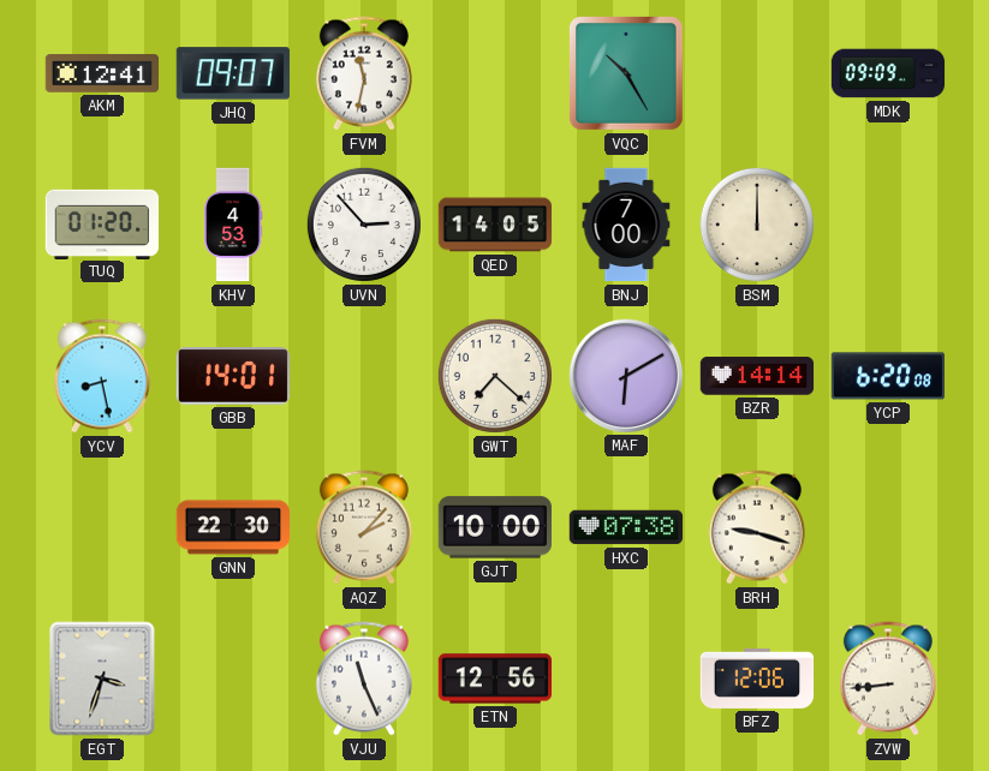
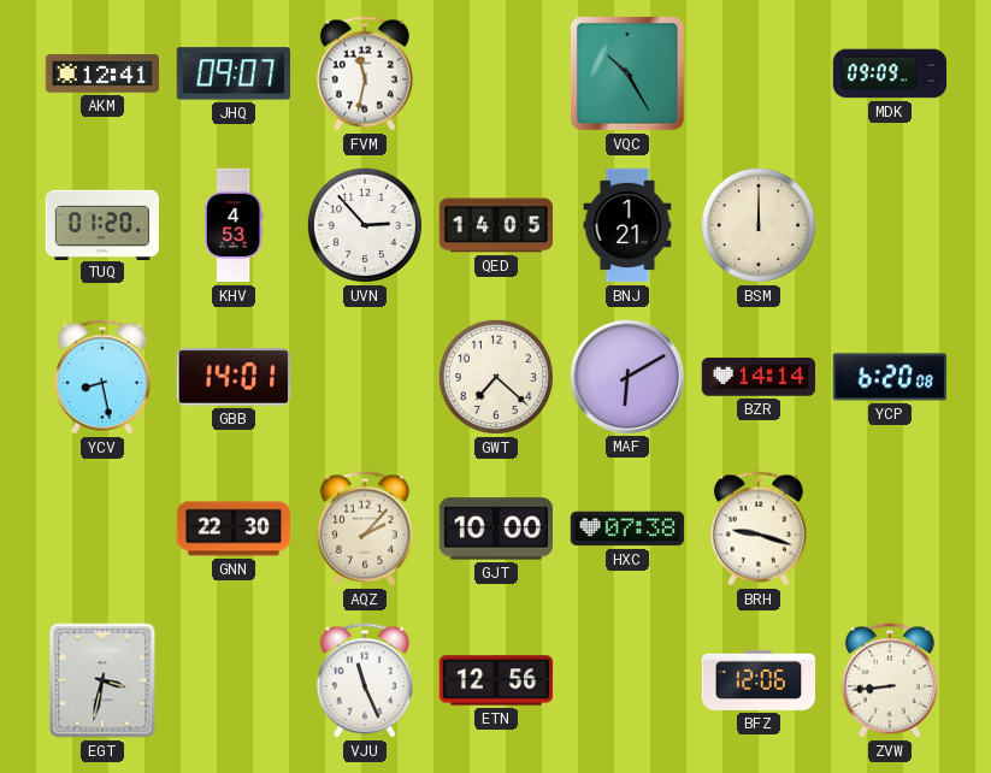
BNJ: 7:00 -> 1:21 (627, 225)
EGT: 3:33 -> 3:32 (102, 680)
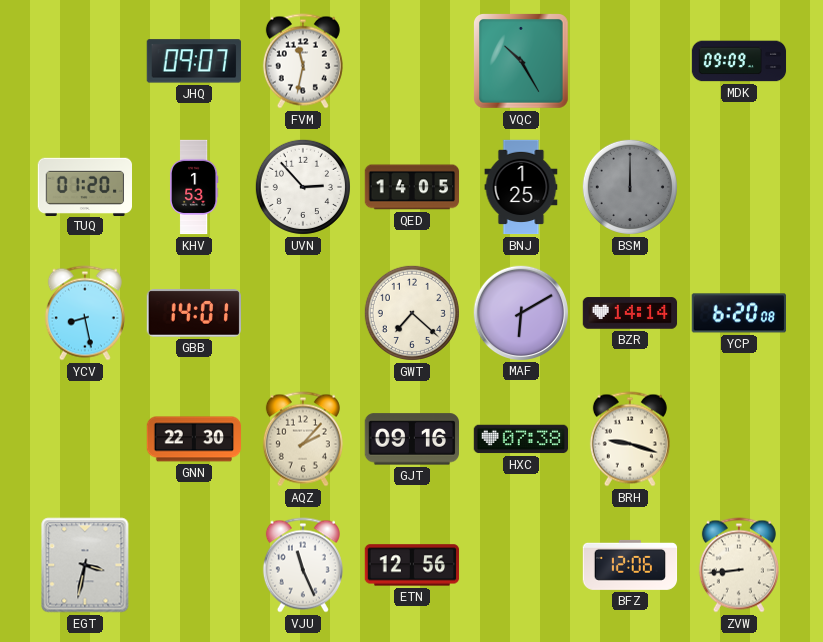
AKM: 12:41 -> none (102, 73)
KHV: 4:53 -> 1:53 (194, 187)
BNJ: 1:21 -> 1:25 (521, 187)
BSM dial: cream -> grey (630, 187)
GJT: 10:00 -> 09:16 (411, 439)
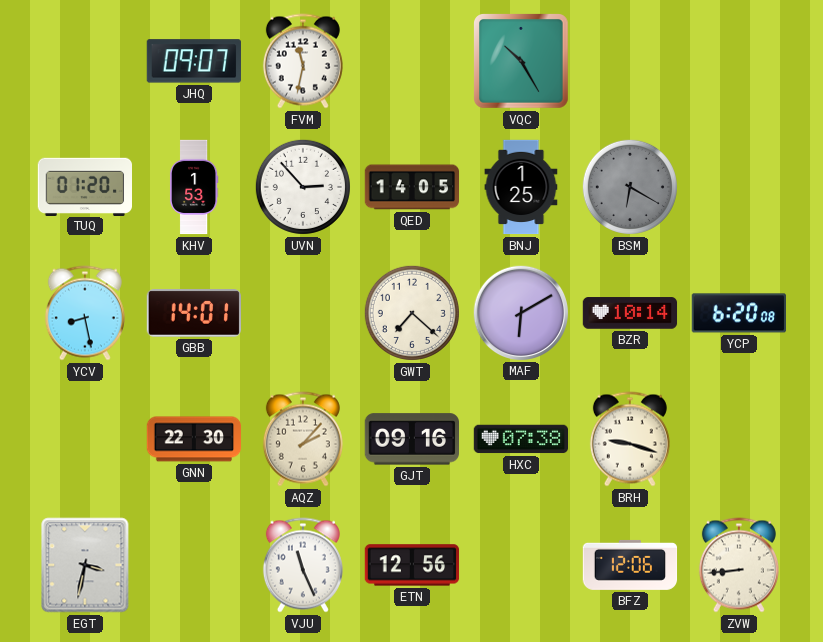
MDK: 09:09 -> none (739, 61)
BSM: 12:00 -> 6:20 (630, 187)
BZR: 14:14 -> 10:14 (630, 313)
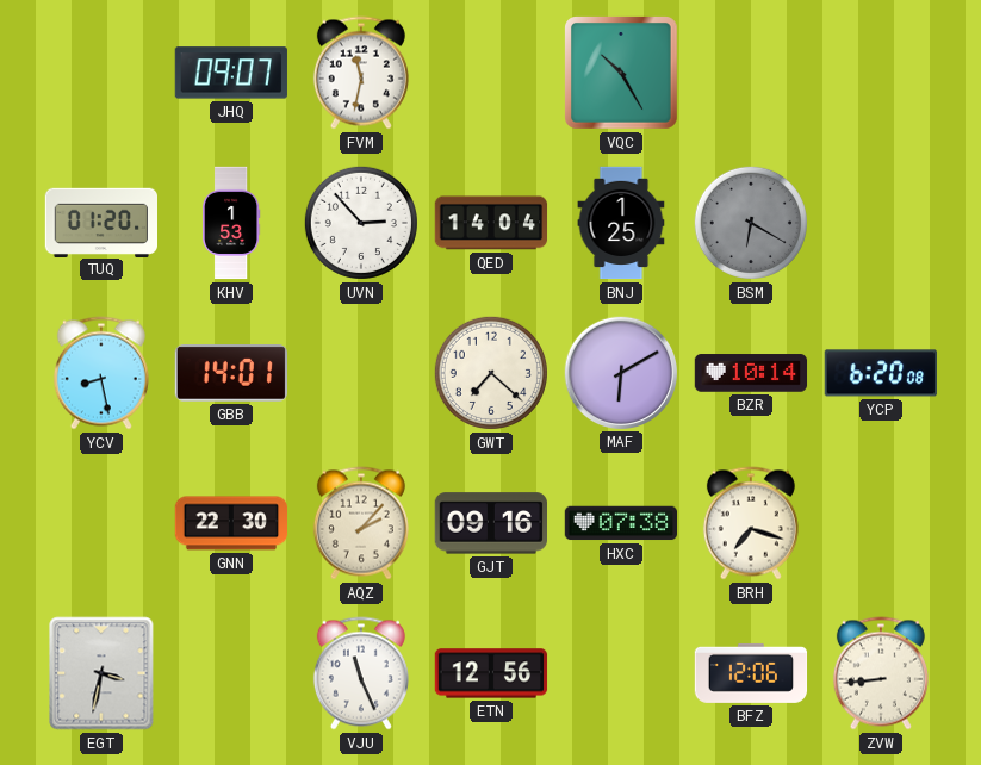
QED: 14:05 -> 14:04 (491, 223)
BRH: 9:18 -> 7:18 (751, 523)
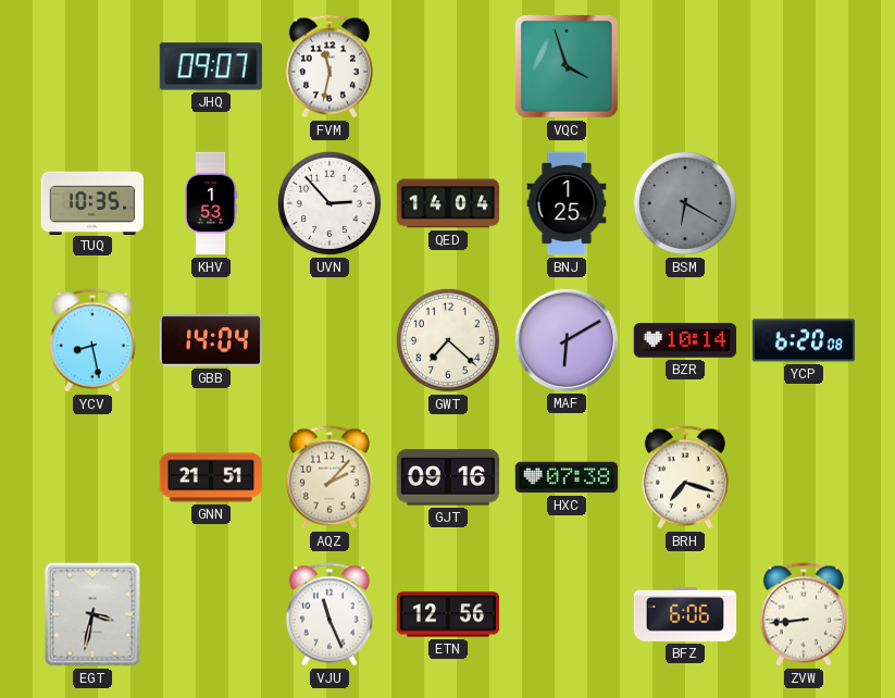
VQC: 10:25 -> 3:57 (568, 67)
TUQ: 01:20 -> 10:35 (92, 202)
GBB: 14:01 -> 14:04 (210, 340)
GNN: 22:30 -> 21:51 (211, 477)
BFZ: 12:06 -> 6:06 (685, 614)
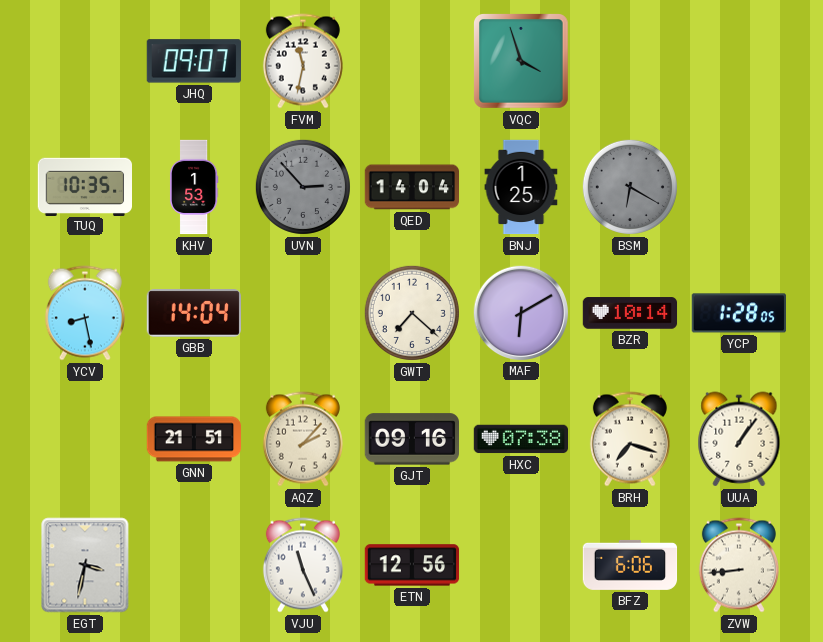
UVN dial: white -> grey (303, 187)
YCP: 6:20 -> 1:28 (738, 313)
UUA: none -> 1:06 (739, 439)
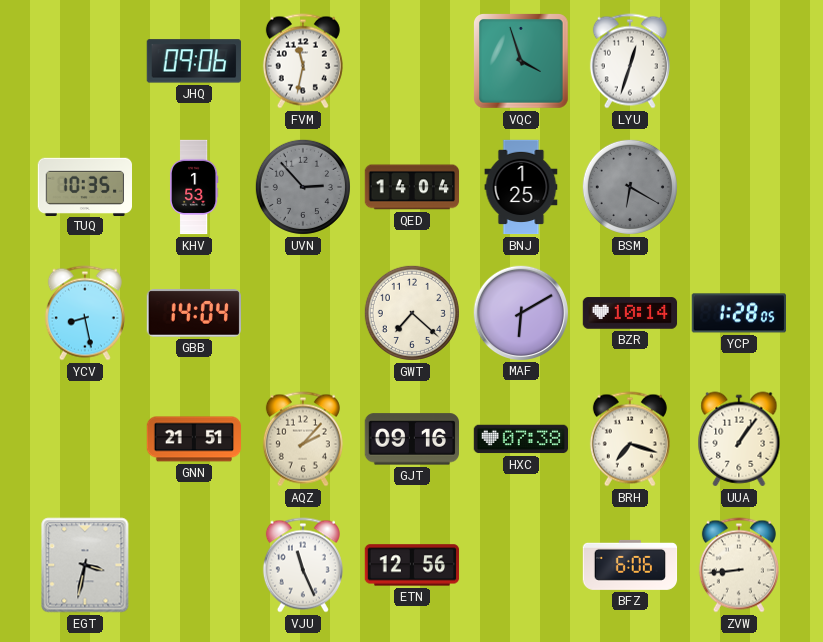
JHQ: 09:07 -> 09:06 (193, 61)
LYU: none -> 12:33 (630, 61)
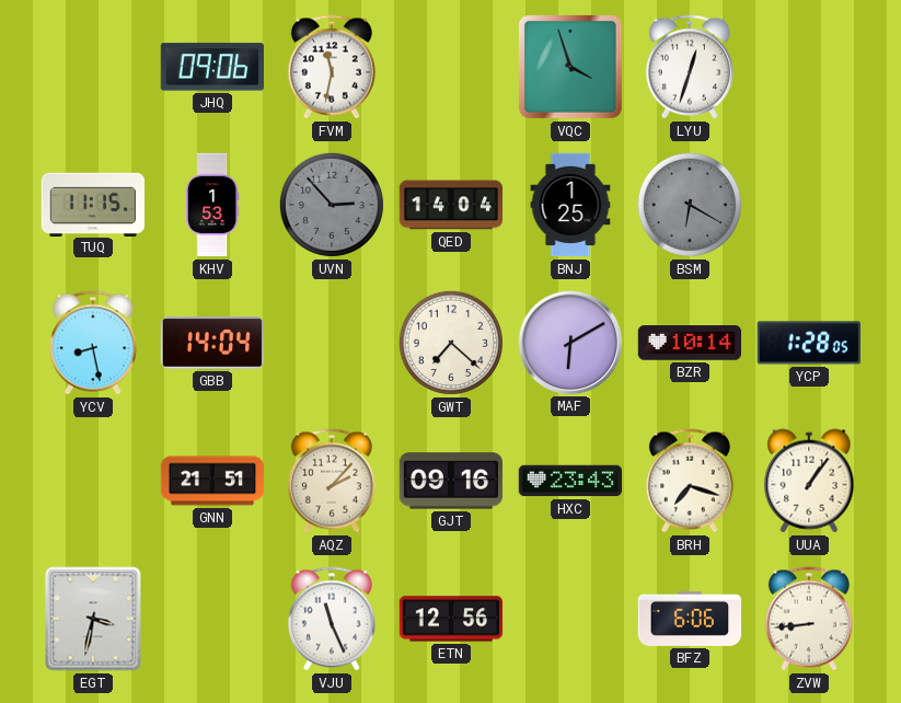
TUQ: 10:35 -> 11:15 (93, 204)
HXC: 07:38 -> 23:43 (569, 481)
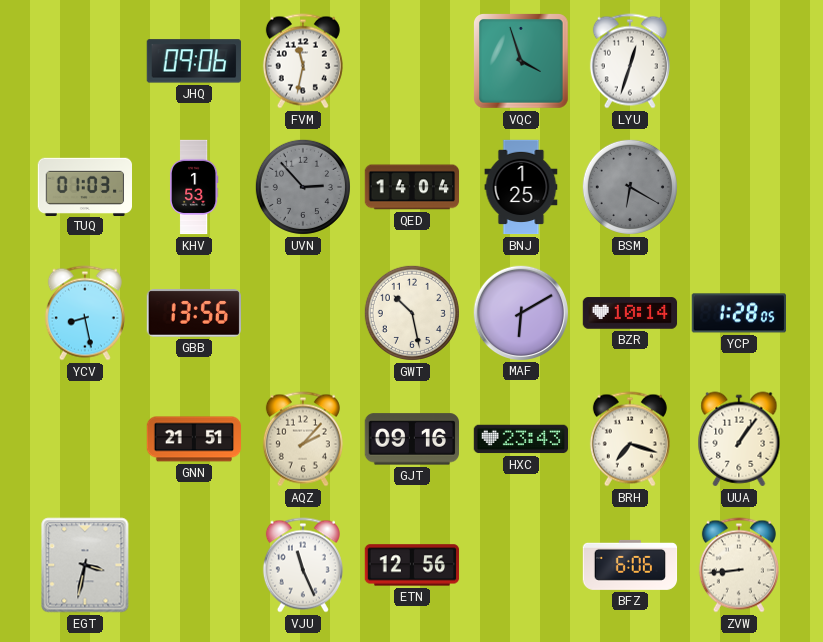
TUQ: 11:15 -> 01:03 (85, 186)
GBB: 14:04 -> 13:56 (193, 313)
GWT: 7:22 -> 10:28 (412, 313)
